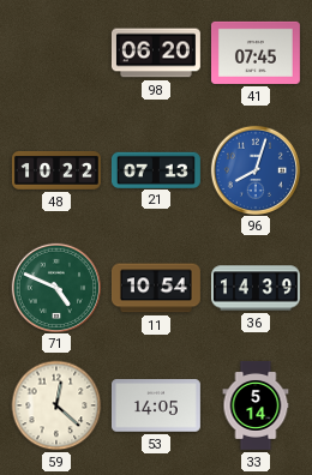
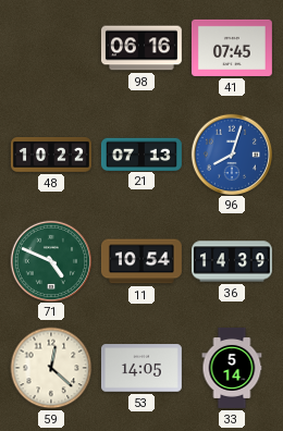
98: 06:20 -> 06:16 (141, 48)
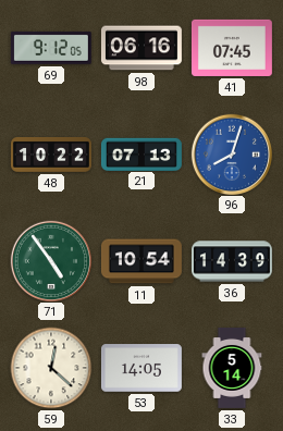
69: none -> 9:12 (51, 48)
71: 4:49 -> 4:54 (50, 260)
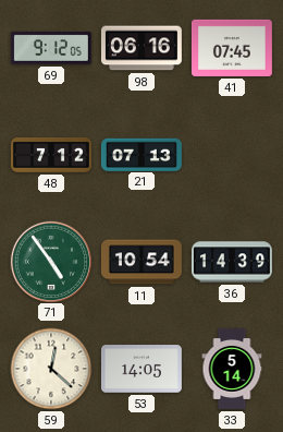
48: 10:22 -> 7:12 (51, 155)
96: 8:03 -> none (231, 153)
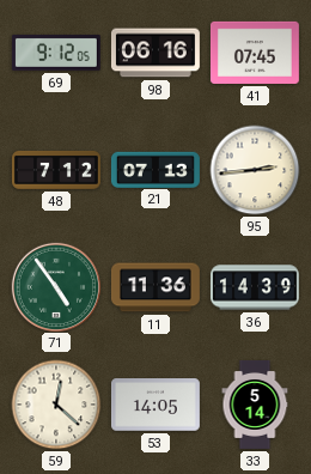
95: none -> 2:44 (255, 170)
11: 10:54 -> 11:36 (155, 287)
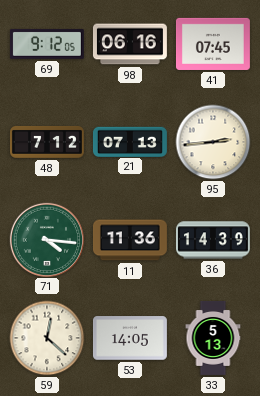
71: 4:54 -> 4:16 (46, 239)
33: 5:14 -> 5:13 (213, 339)
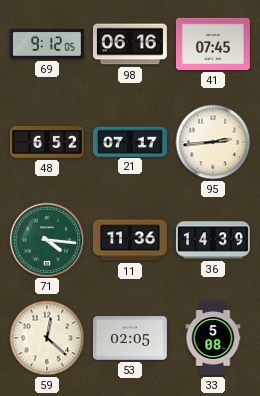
48: 7:12 -> 6:52 (47, 142)
21: 07:13 -> 07:17 (130, 141)
53: 14:05 -> 02:05 (130, 338)
33: 5:13 -> 5:08 (213, 339)
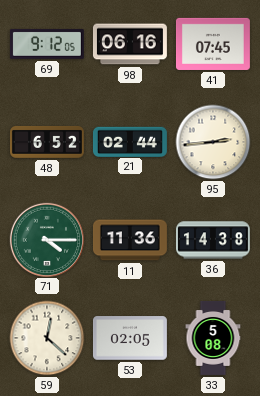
21: 07:17 -> 02:44 (130, 141)
71: 4:16 -> 4:15 (46, 239)
36: 14:39 -> 14:38 (213, 240)
